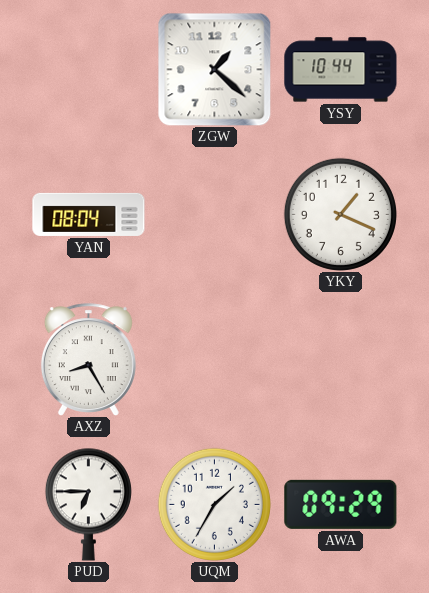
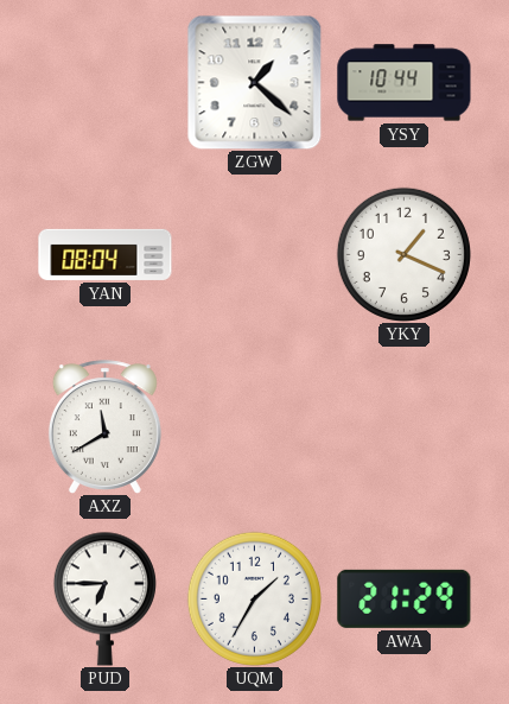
AXZ: 8:25 -> 11:40 (104, 426)
AWA: 09:29 -> 21:29 (405, 598)
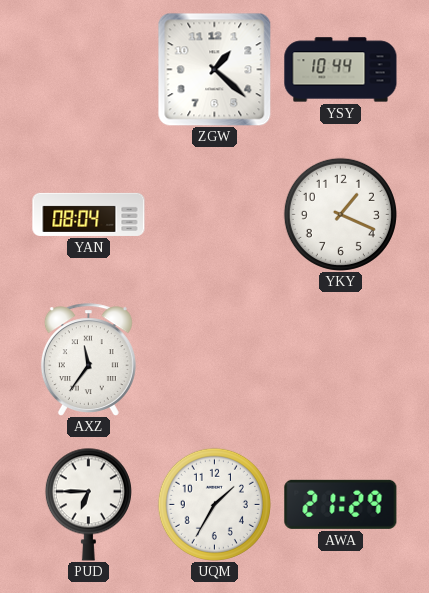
AXZ: 11:40 -> 11:36 (88, 359)
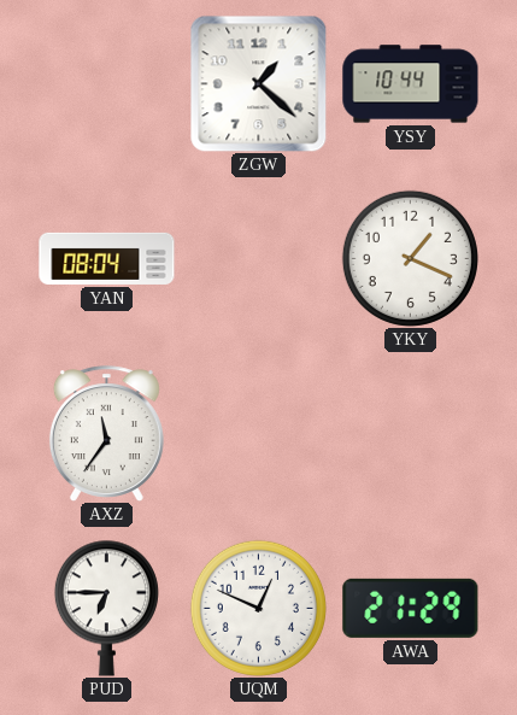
UQM: 1:35 -> 12:49 (258, 608)
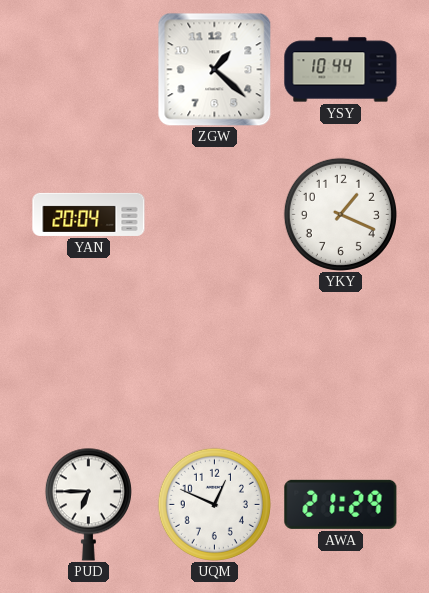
YAN: 08:04 -> 20:04 (89, 214)
AXZ: 11:36 -> none (106, 433)
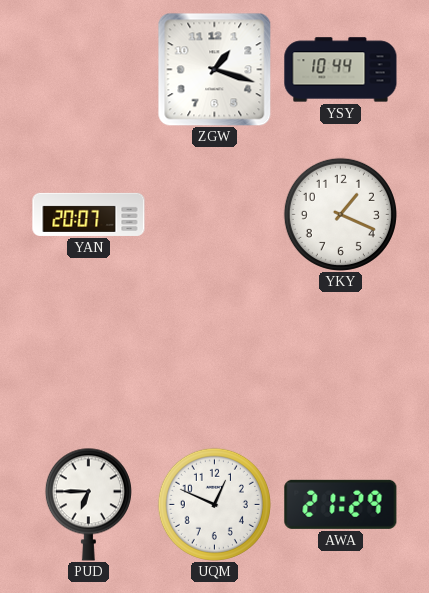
ZGW: 1:22 -> 1:18 (214, 69)
YAN: 20:04 -> 20:07 (89, 214)
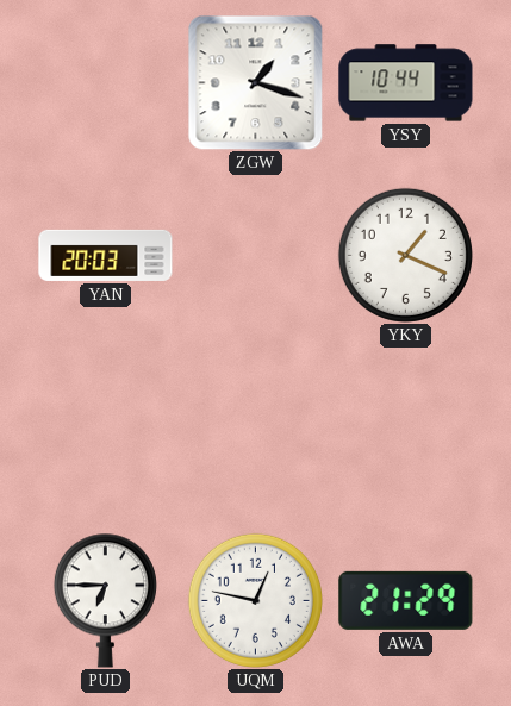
YAN: 20:07 -> 20:03 (106, 255)
UQM: 12:49 -> 12:47 (255, 600)
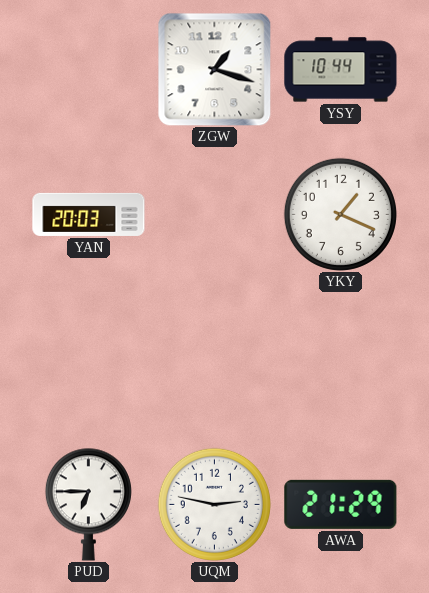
UQM: 12:47 -> 2:47 (214, 504)
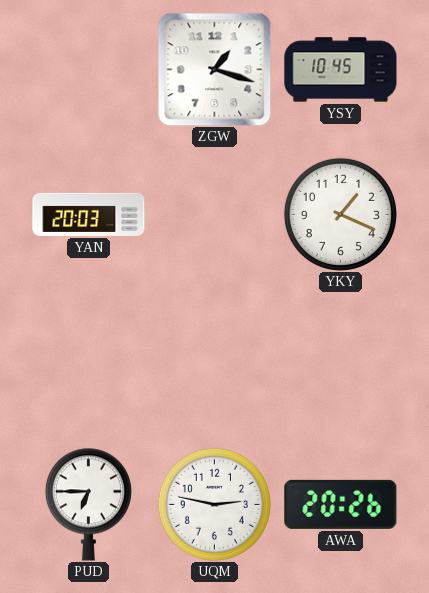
YSY: 10:44 -> 10:45 (341, 70)
AWA: 21:29 -> 20:26 (341, 504)
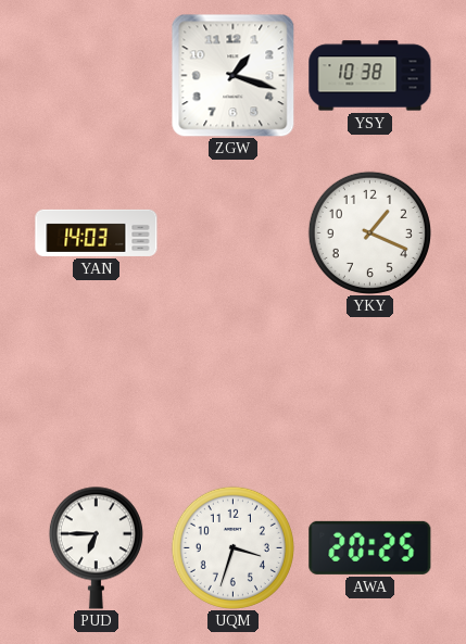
YSY: 10:45 -> 10:38 (370, 76)
YAN: 20:03 -> 14:03 (97, 232)
UQM: 2:47 -> 3:33 (232, 547)
AWA: 20:26 -> 20:25 (370, 547)
